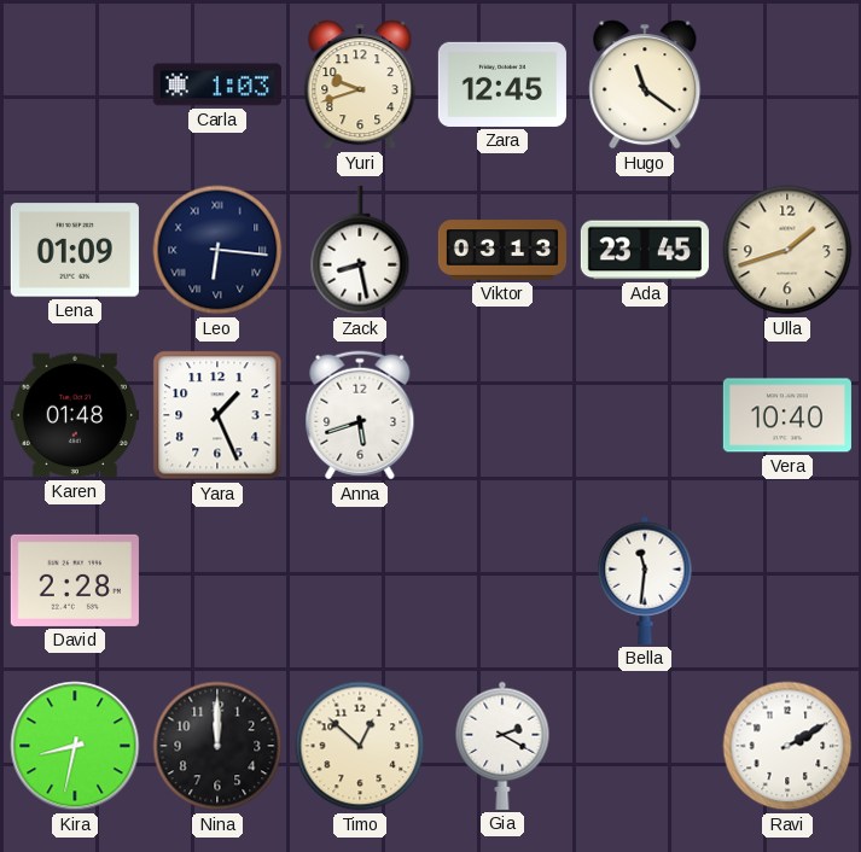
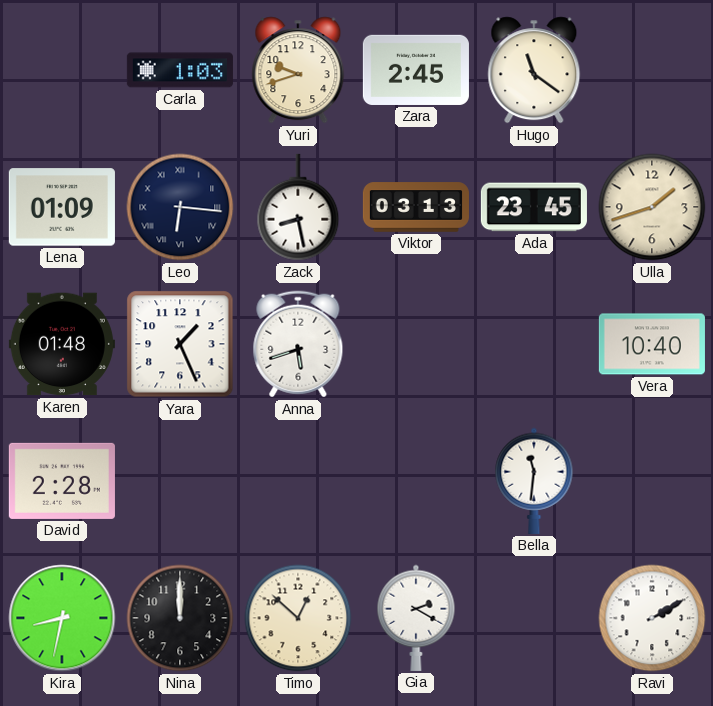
Zara: 12:45 -> 2:45 (416, 70)
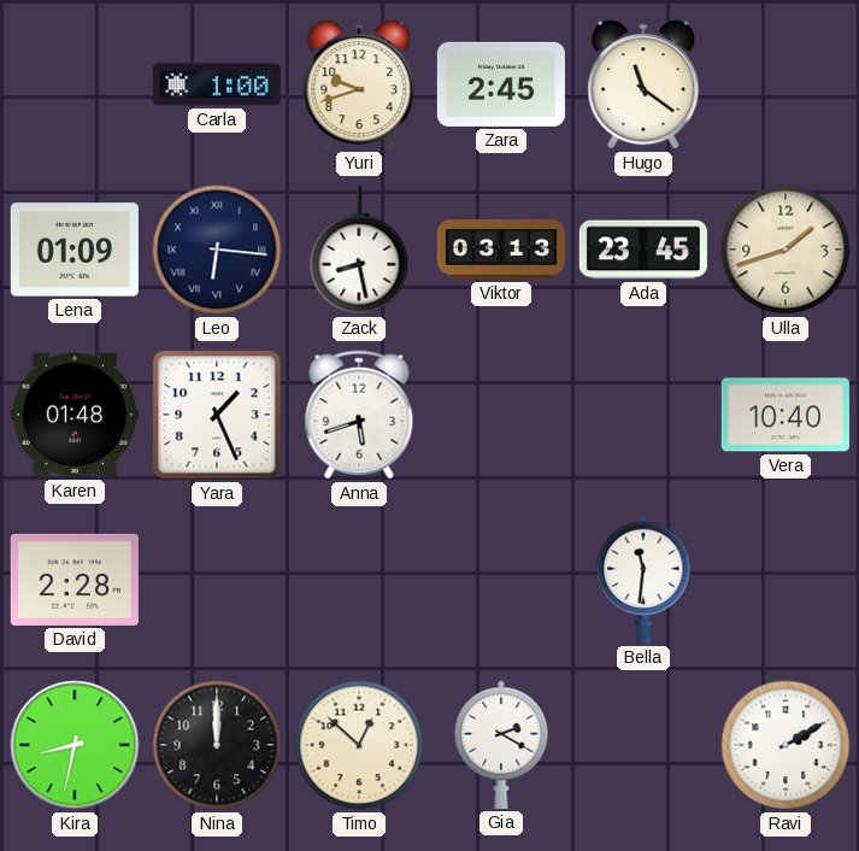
Carla: 1:03 -> 1:00 (217, 84)
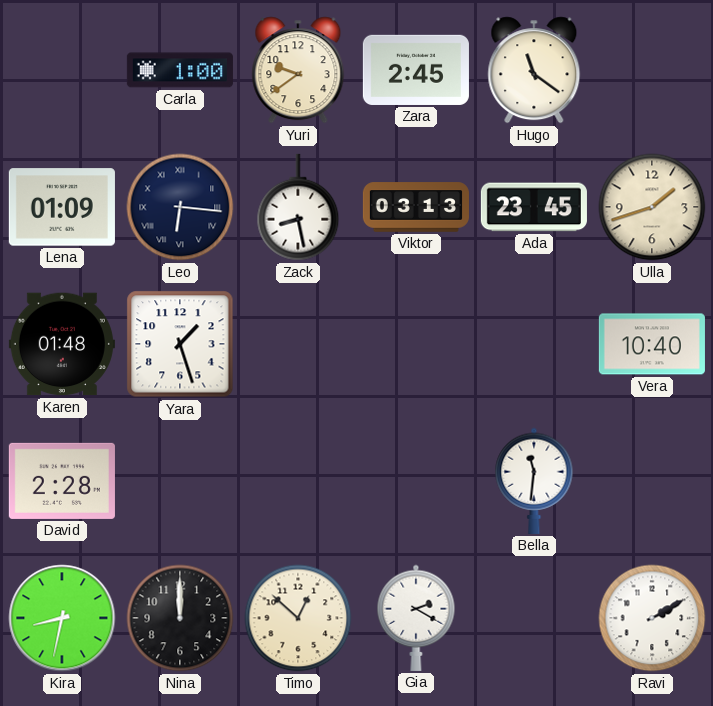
Yuri: 9:42 -> 9:39 (298, 70)
Yara: 1:26 -> 1:27 (180, 344)
Anna: 5:42 -> none (359, 415)
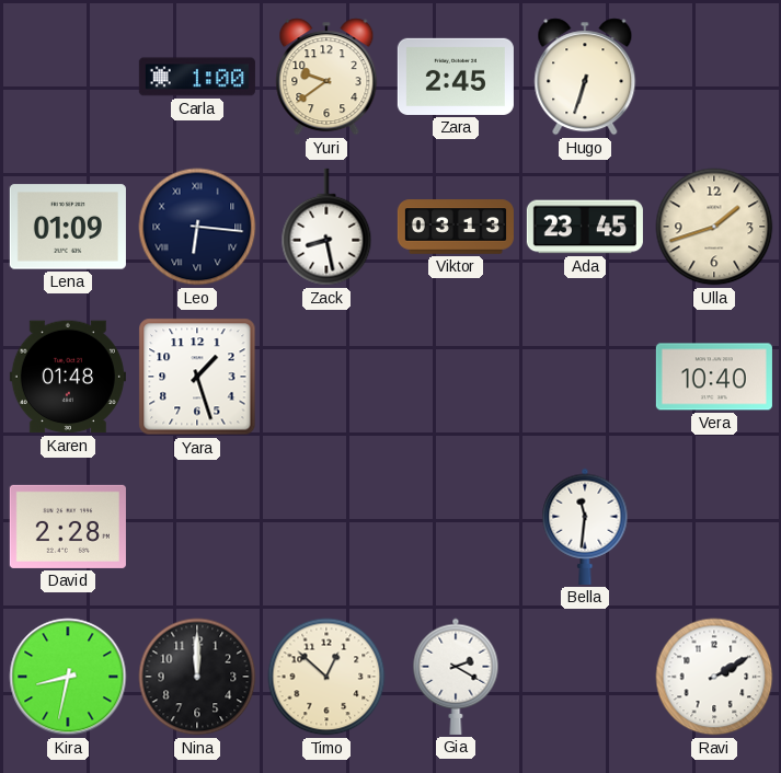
Hugo: 11:21 -> 6:33 (585, 77)
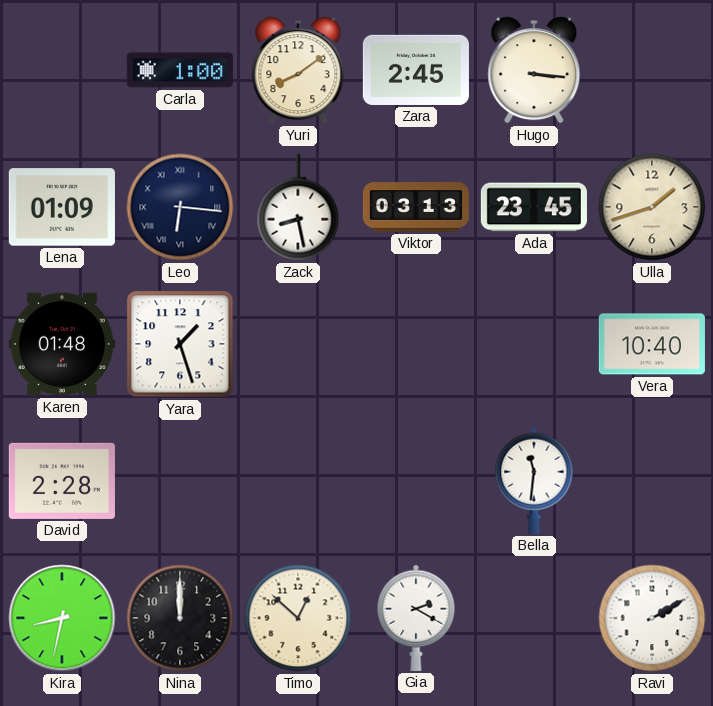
Yuri: 9:39 -> 8:09 (298, 70)
Hugo: 6:33 -> 3:16 (534, 70)
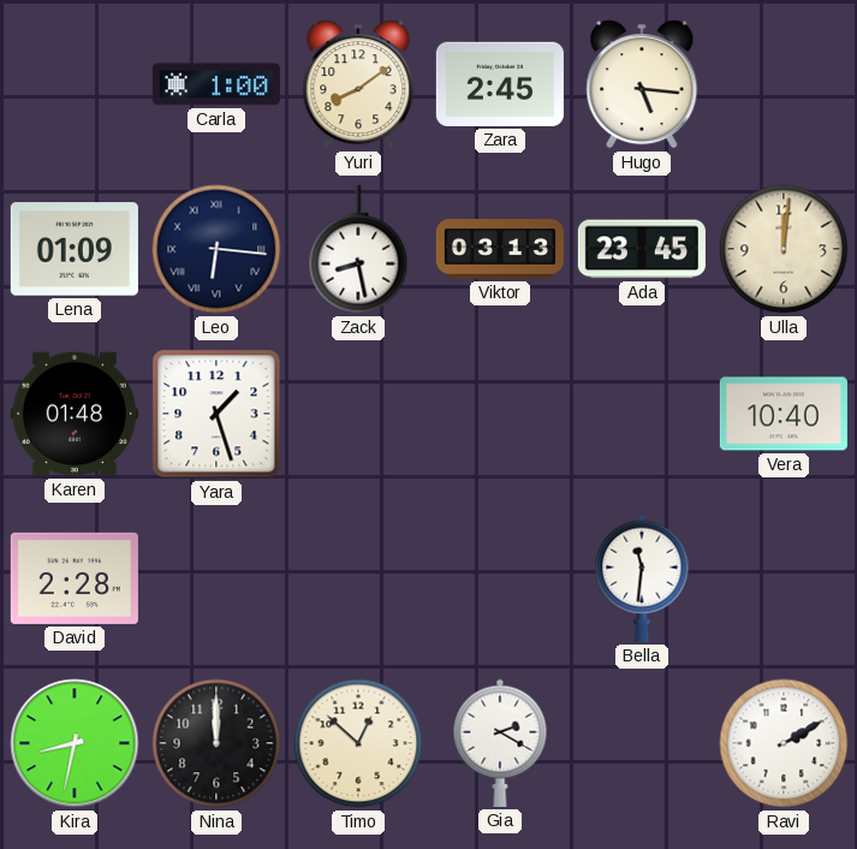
Hugo: 3:16 -> 5:16 (642, 84)
Ulla: 1:42 -> 12:01 (784, 249)
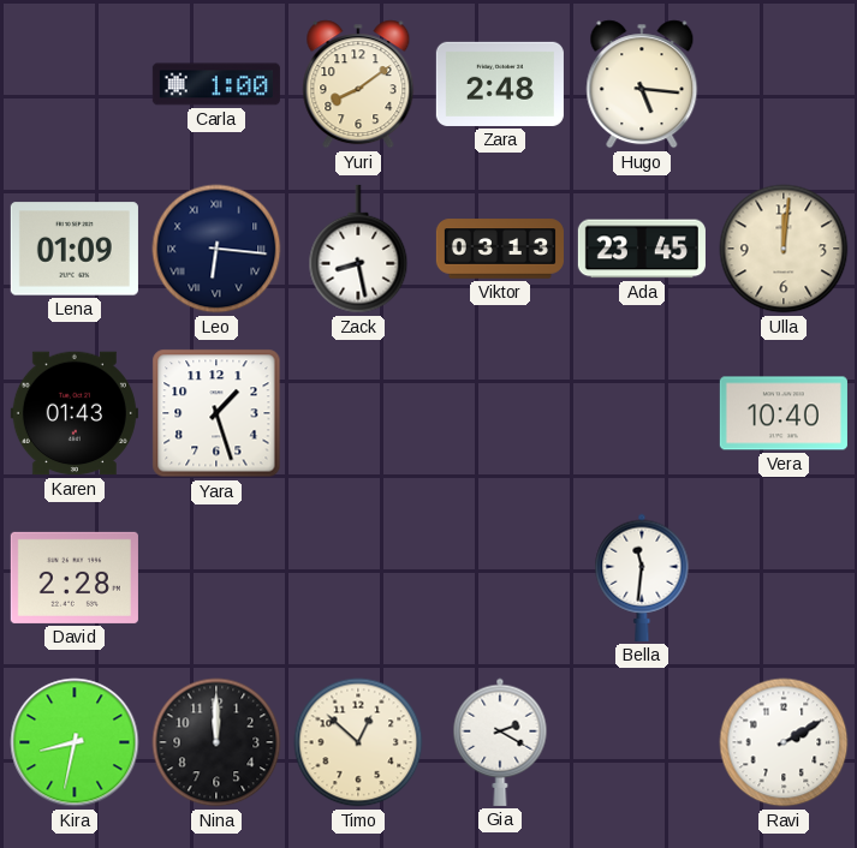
Zara: 2:45 -> 2:48 (500, 84)
Karen: 01:48 -> 01:43 (75, 413)
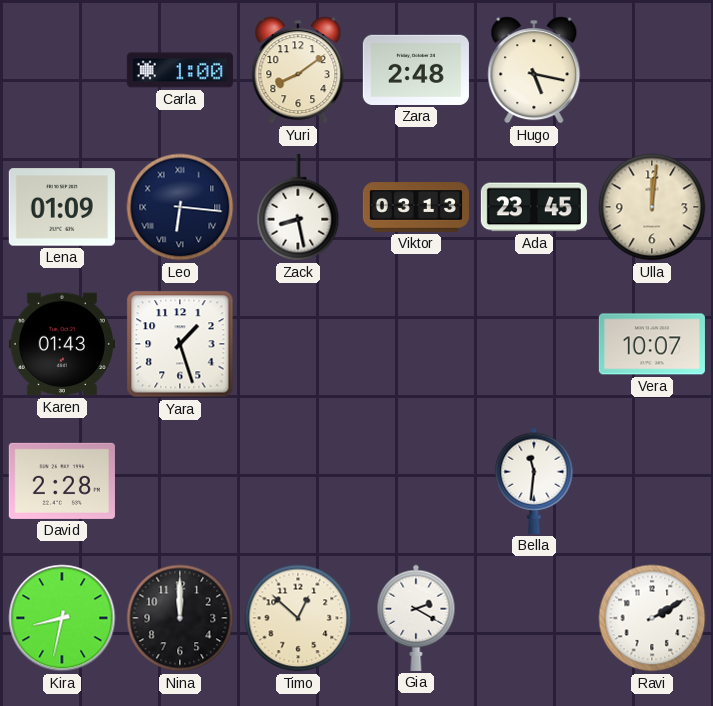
Hugo: 5:16 -> 5:17 (534, 70)
Vera: 10:40 -> 10:07 (652, 344)
